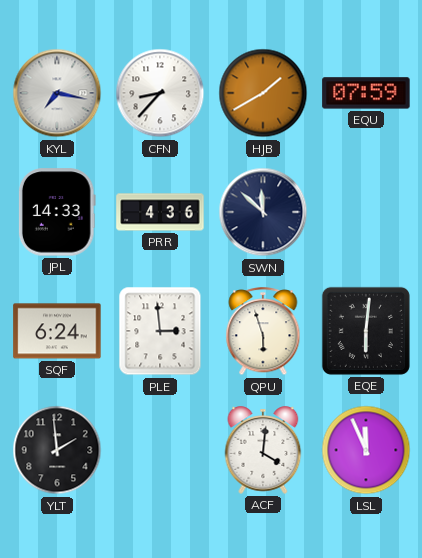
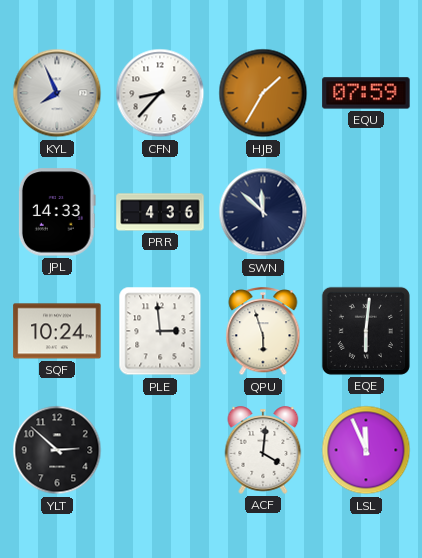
KYL: 7:17 -> 7:56 (57, 93)
HJB: 1:40 -> 1:35 (263, 93)
SQF: 6:24 -> 10:24 (57, 331)
YLT: 1:59 -> 2:52 (57, 450)
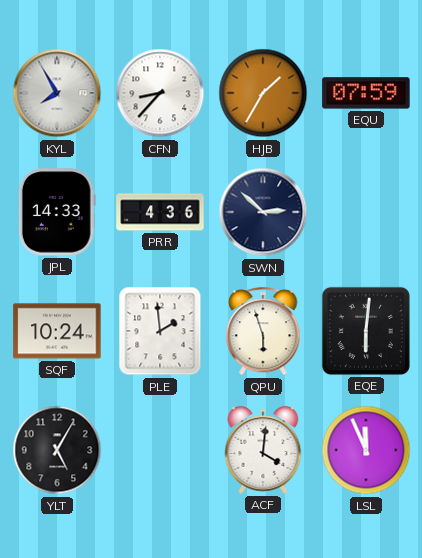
KYL: 7:56 -> 7:55 (57, 93)
SWN: 11:52 -> 2:52 (263, 212)
PLE: 2:59 -> 1:59 (160, 331)
YLT: 2:52 -> 5:05 (57, 450)
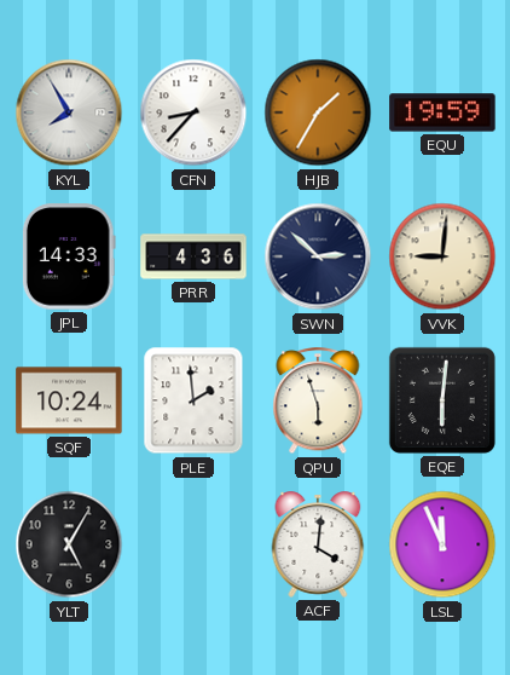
EQU: 07:59 -> 19:59 (442, 112)
VVK: none -> 9:01 (442, 256)
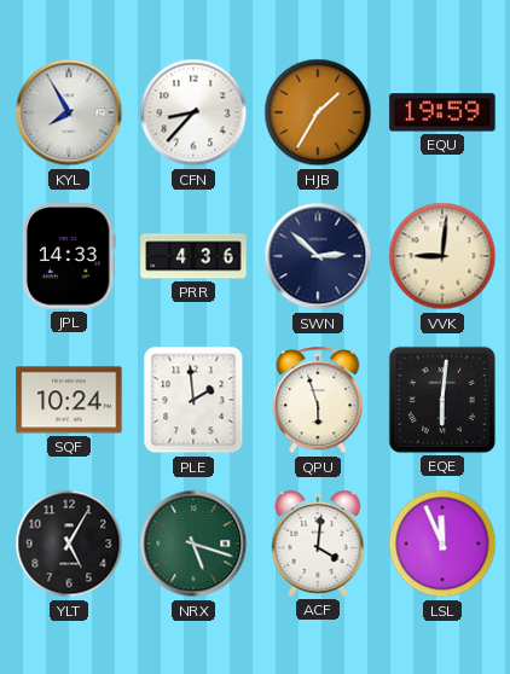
NRX: none -> 5:18 (193, 544)
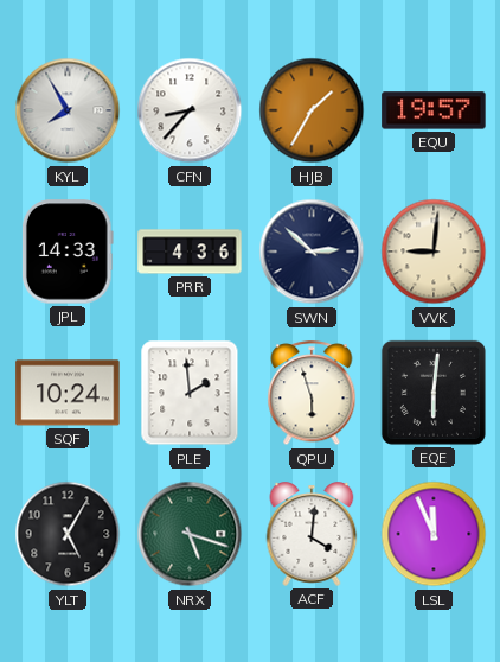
EQU: 19:59 -> 19:57 (434, 110)
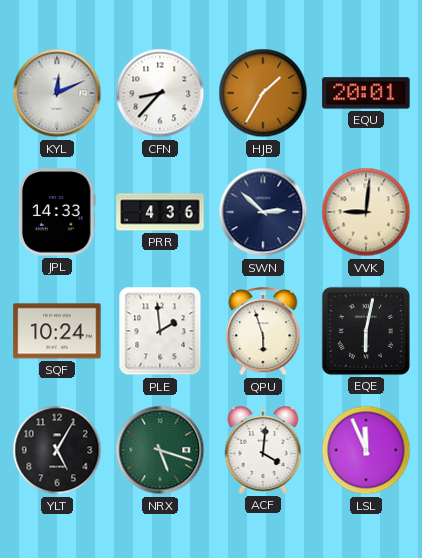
KYL: 7:55 -> 12:11 (57, 93)
EQU: 19:57 -> 20:01 (366, 93)
EQE: 6:01 -> 6:02 (366, 331)
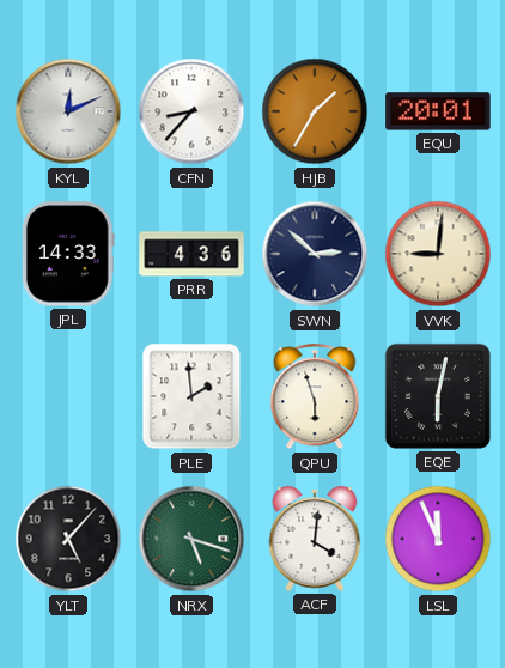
SQF: 10:24 -> none (57, 331)
YLT: 5:05 -> 5:07 (68, 539)
